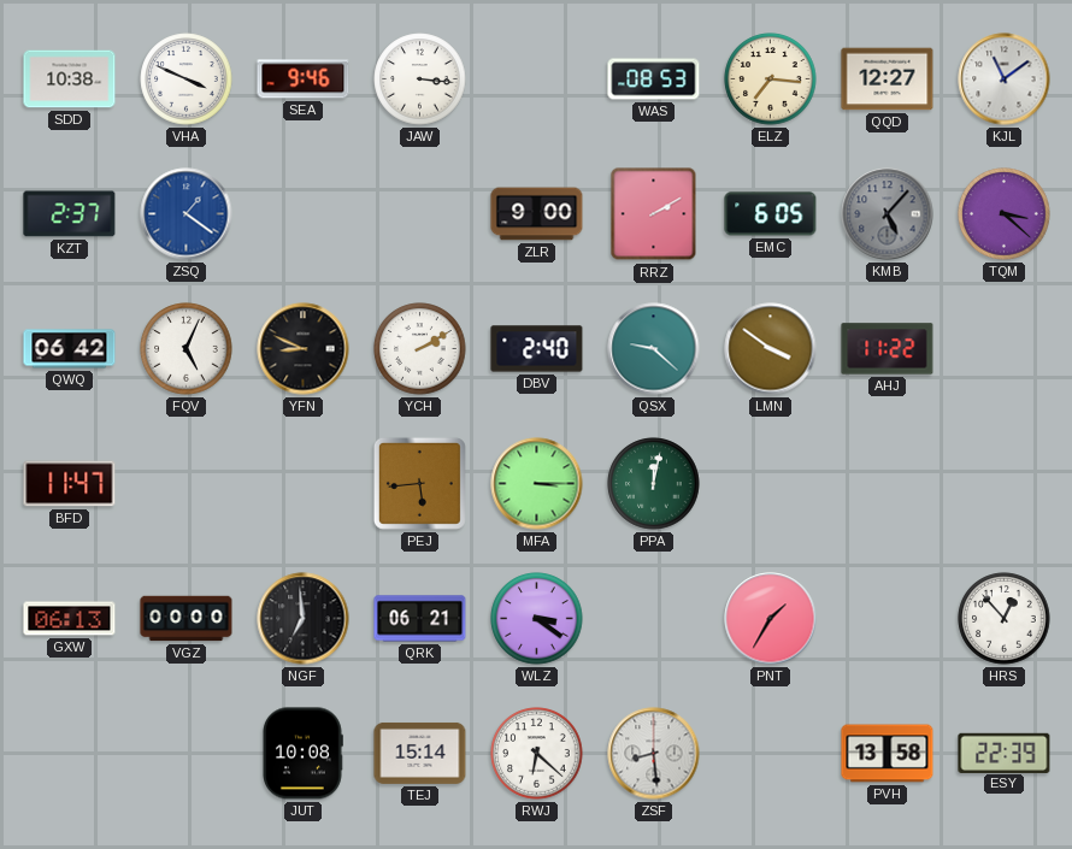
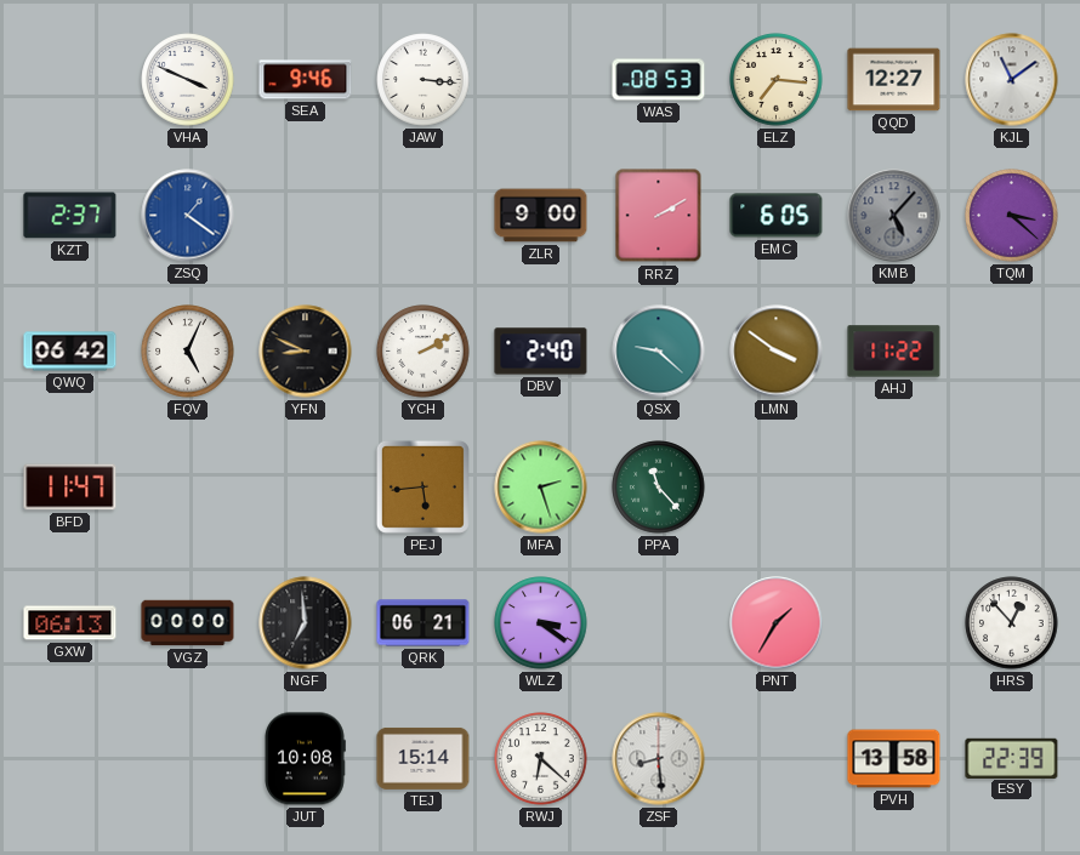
SDD: 10:38 -> none (70, 79)
MFA: 3:15 -> 2:27 (541, 488)
PPA: 12:02 -> 11:23 (659, 488)
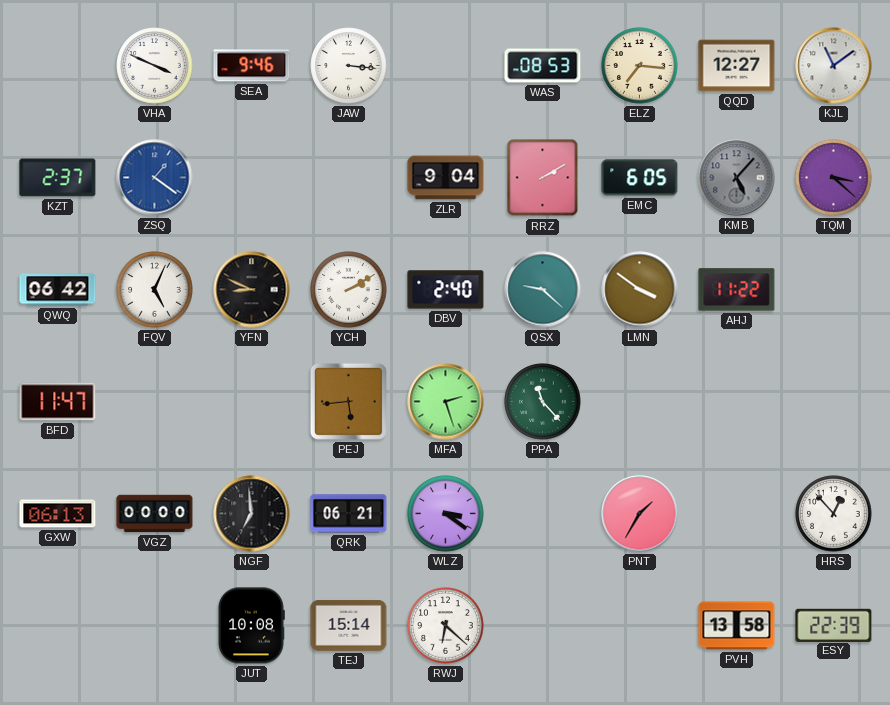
ZLR: 9:00 -> 9:04 (446, 178)
ZSF: 8:29 -> none (659, 759)
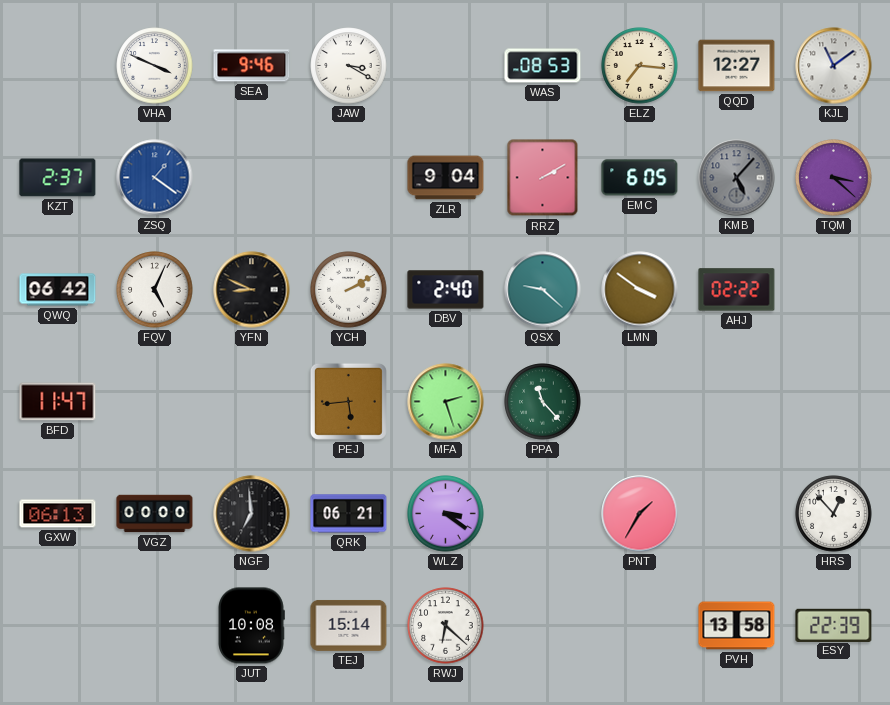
JAW: 3:16 -> 3:20 (349, 66)
AHJ: 11:22 -> 02:22 (737, 290)
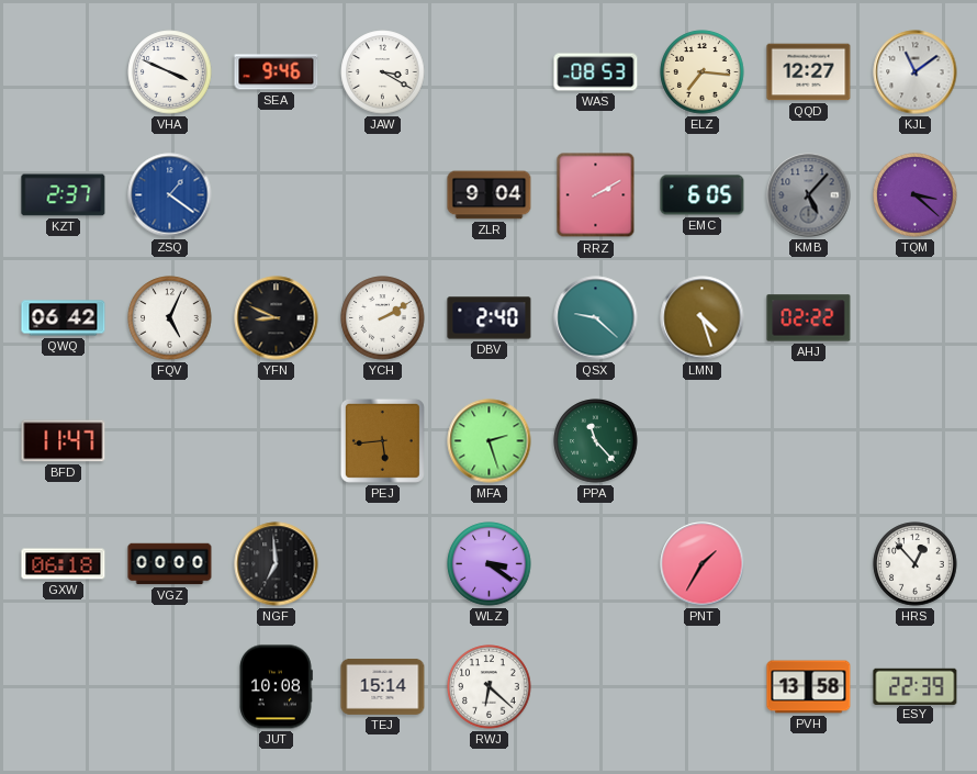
LMN: 3:51 -> 4:27 (703, 318)
GXW: 06:13 -> 06:18 (64, 564)
QRK: 06:21 -> none (349, 514)
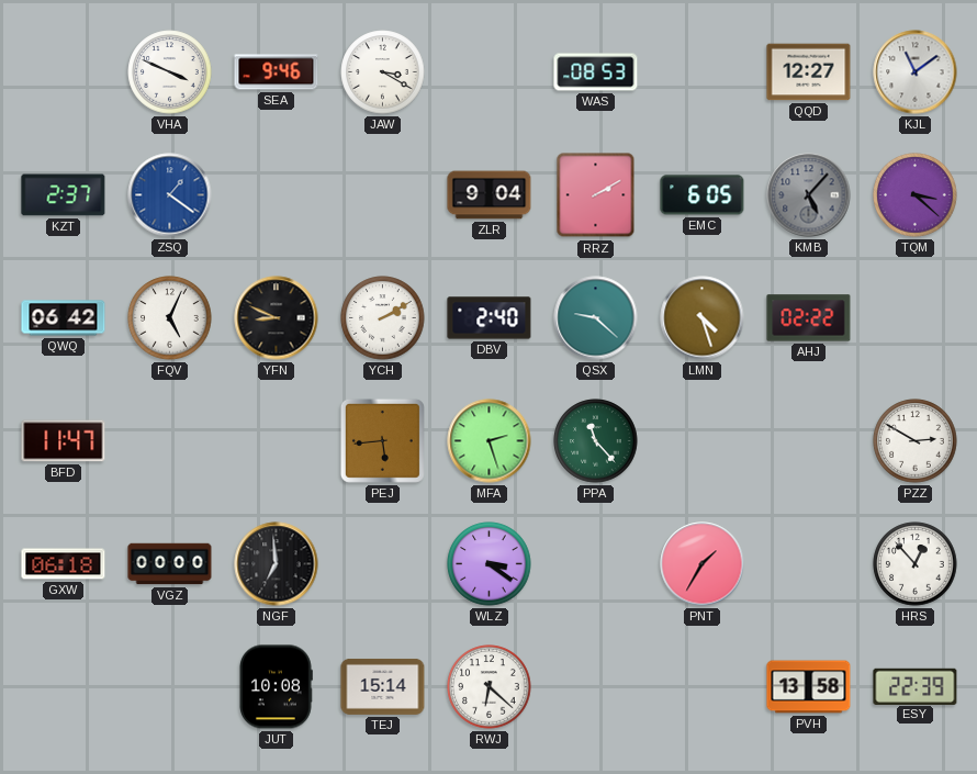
ELZ: 7:16 -> none (703, 72)
PZZ: none -> 2:50 (916, 441)
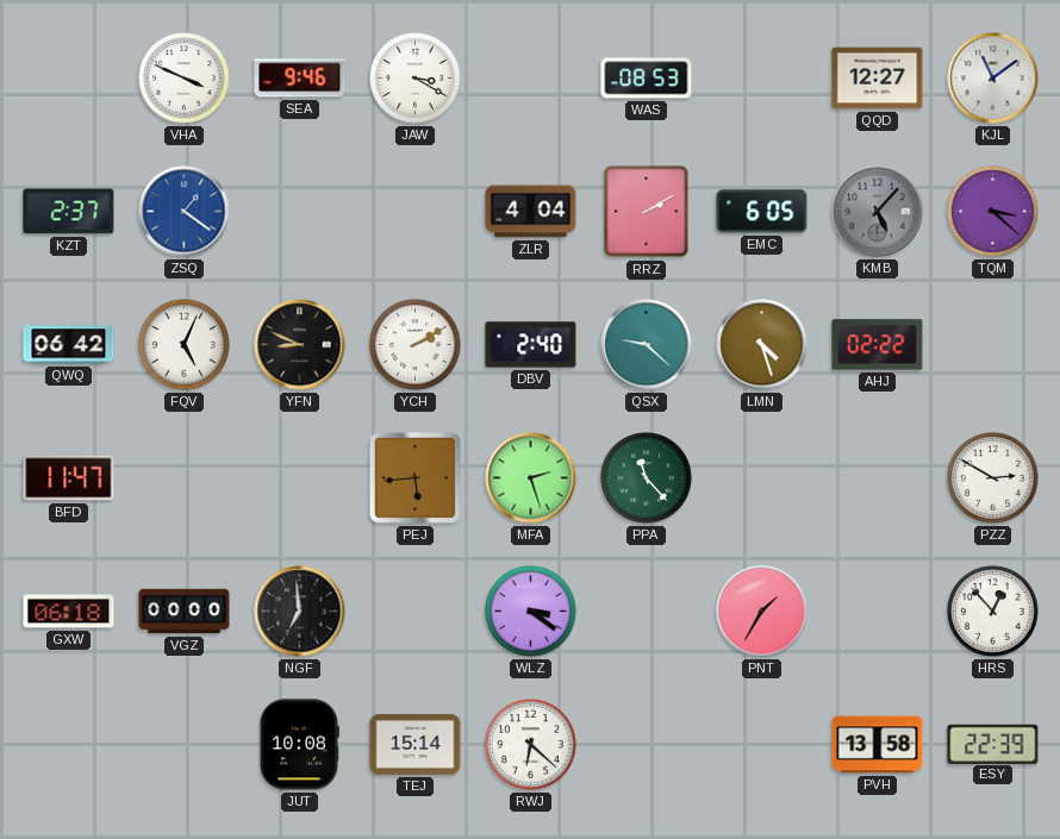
ZLR: 9:04 -> 4:04 (531, 212)
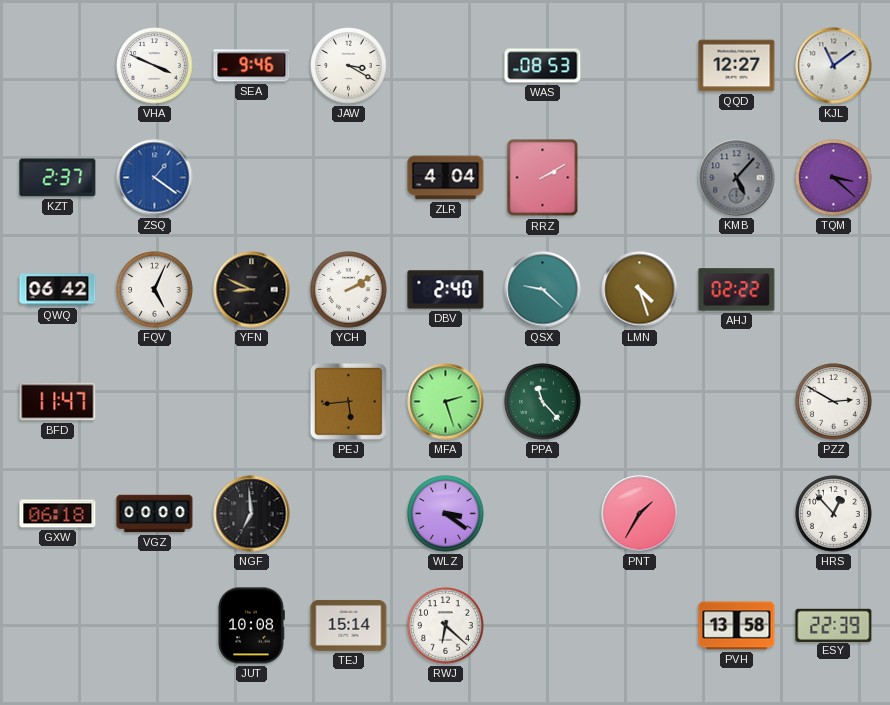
EMC: 6:05 -> none (762, 212)
